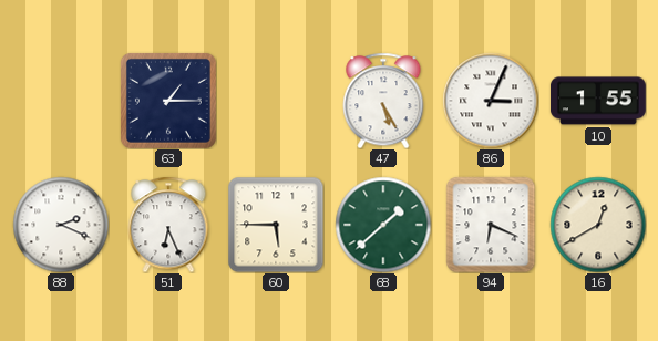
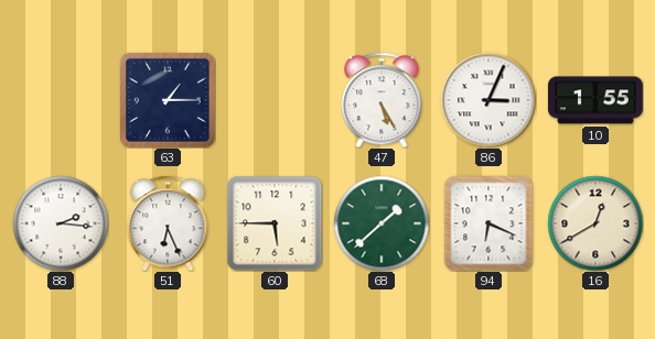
88: 2:19 -> 2:16 (61, 223)
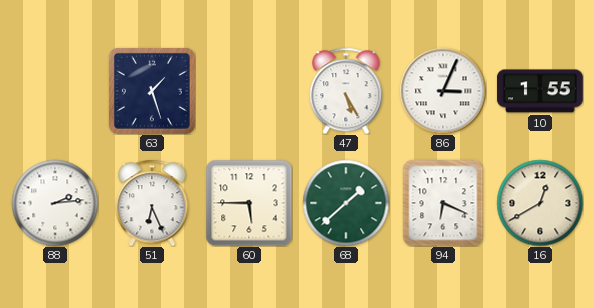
63: 1:15 -> 1:27 (152, 91)
88: 2:16 -> 2:14 (55, 203)
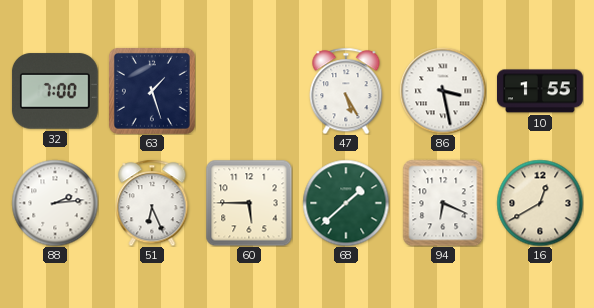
32: none -> 7:00 (55, 91)
86: 3:04 -> 3:28 (443, 91)
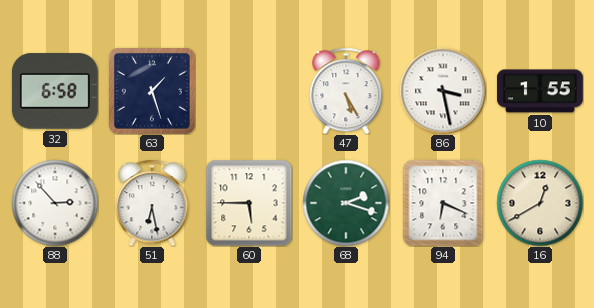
32: 7:00 -> 6:58 (55, 91)
88: 2:14 -> 2:53 (55, 203)
51: 6:26 -> 6:28 (152, 203)
68: 1:38 -> 2:18 (346, 203)
